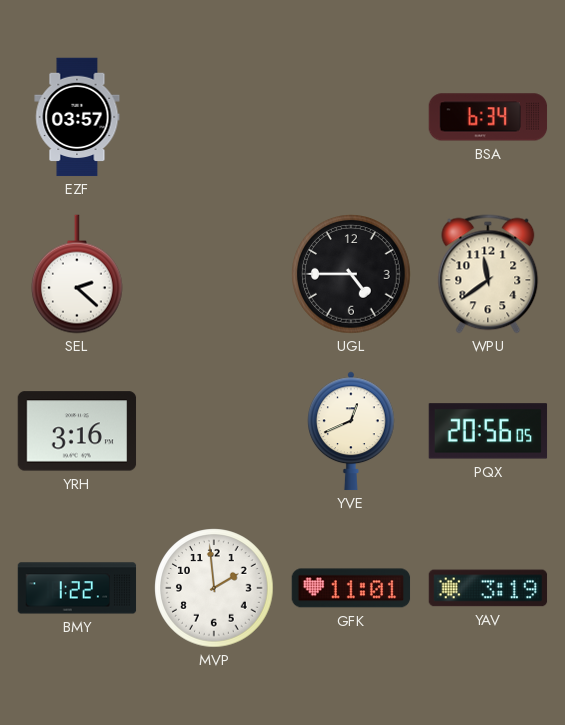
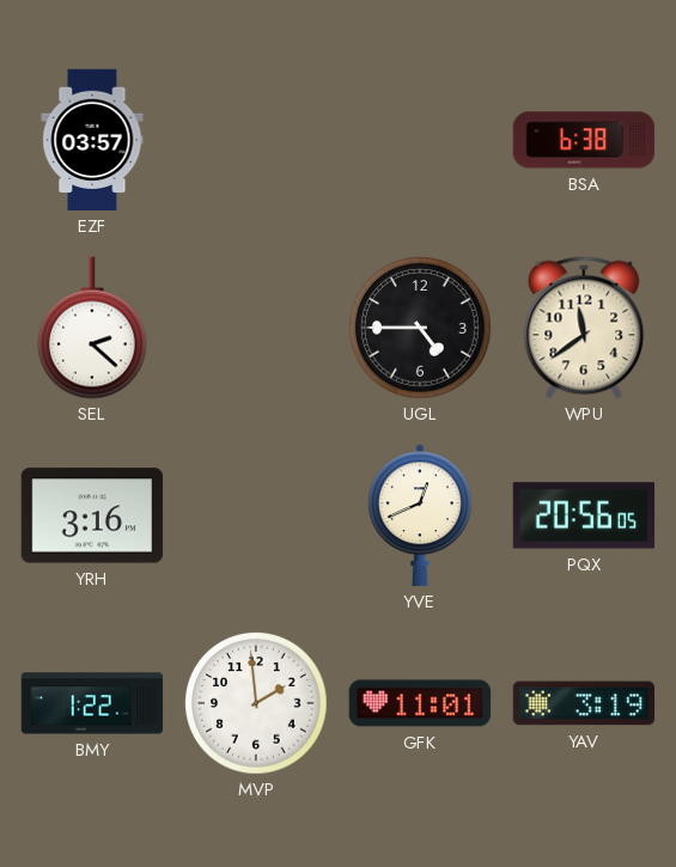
BSA: 6:34 -> 6:38 (584, 140)
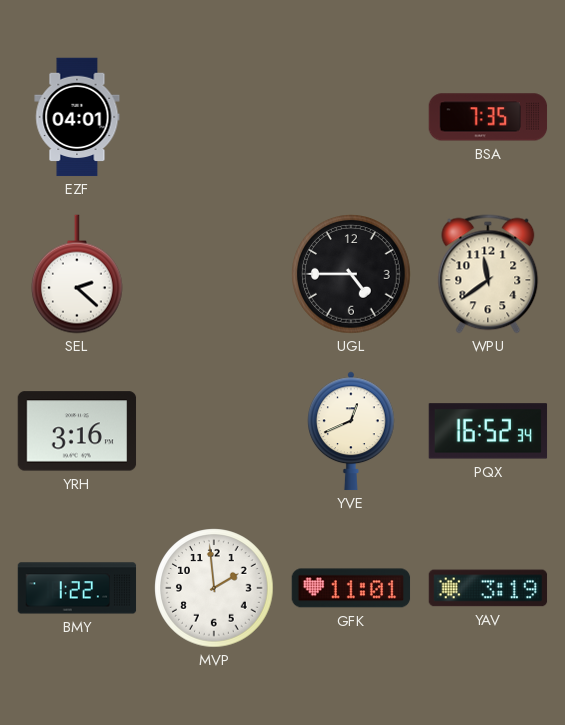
EZF: 03:57 -> 04:01 (77, 117)
BSA: 6:38 -> 7:35 (488, 117)
PQX: 20:56 -> 16:52 (488, 431)
